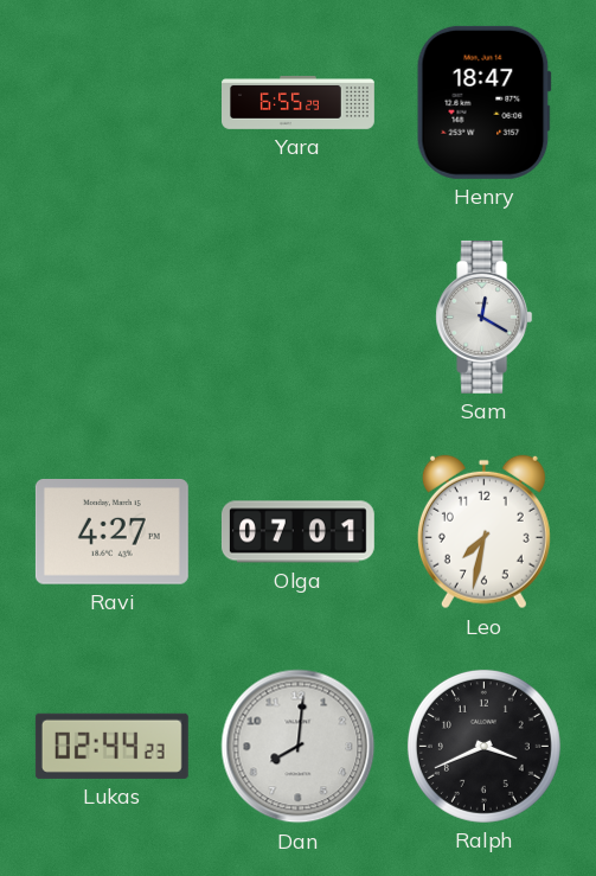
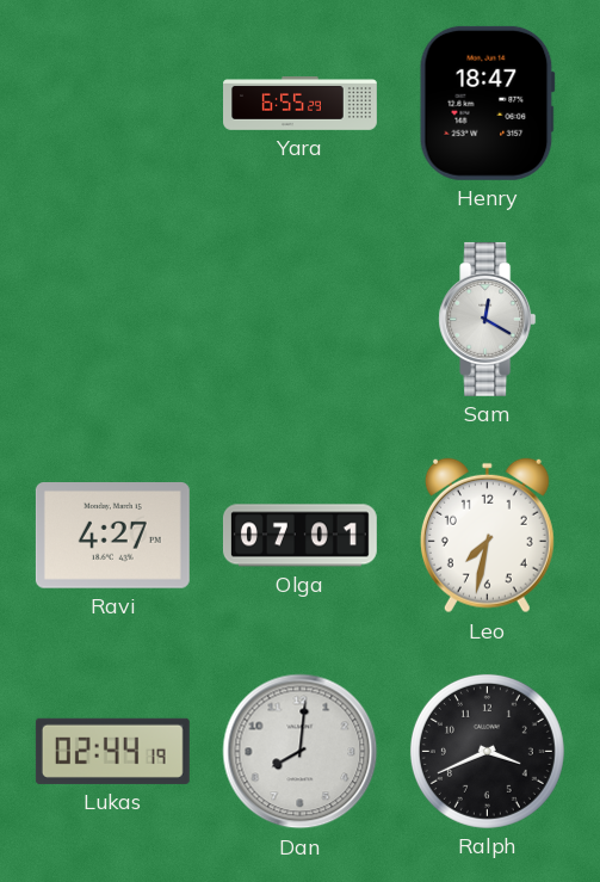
Lukas: 02:44:23 -> 02:44:19 (112, 751)
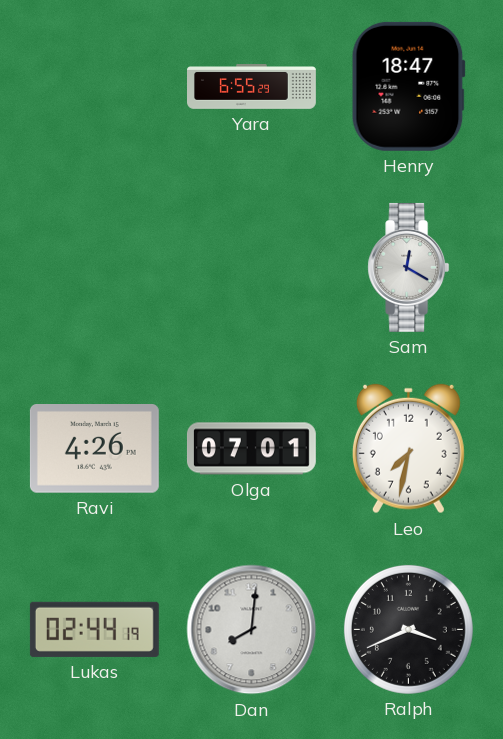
Ravi: 4:27 -> 4:26 (94, 449)
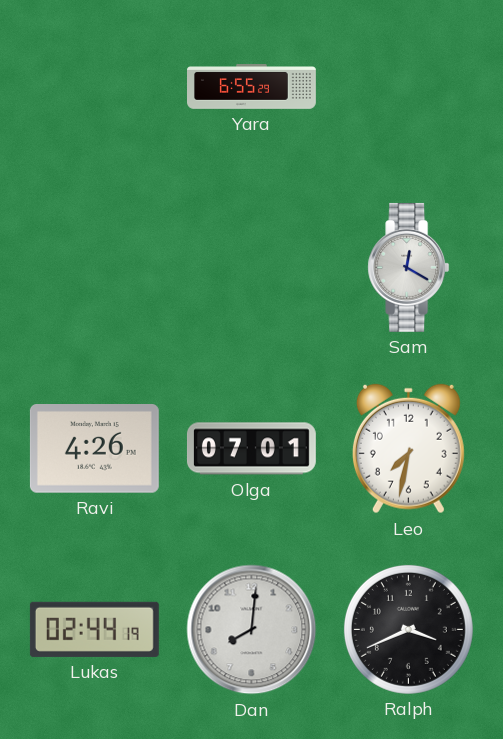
Henry: 18:47 -> none (408, 86)
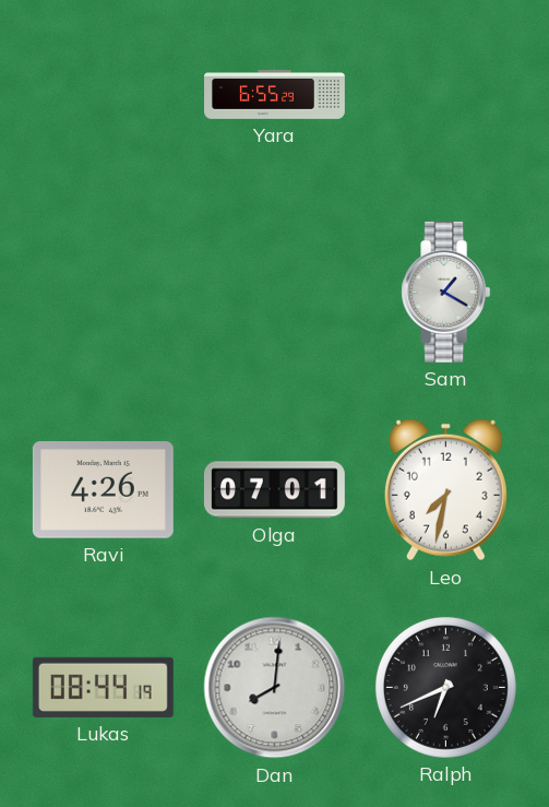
Sam: 12:20 -> 1:20 (446, 292)
Lukas: 02:44 -> 08:44 (103, 687)
Ralph: 3:41 -> 6:41 (445, 687)
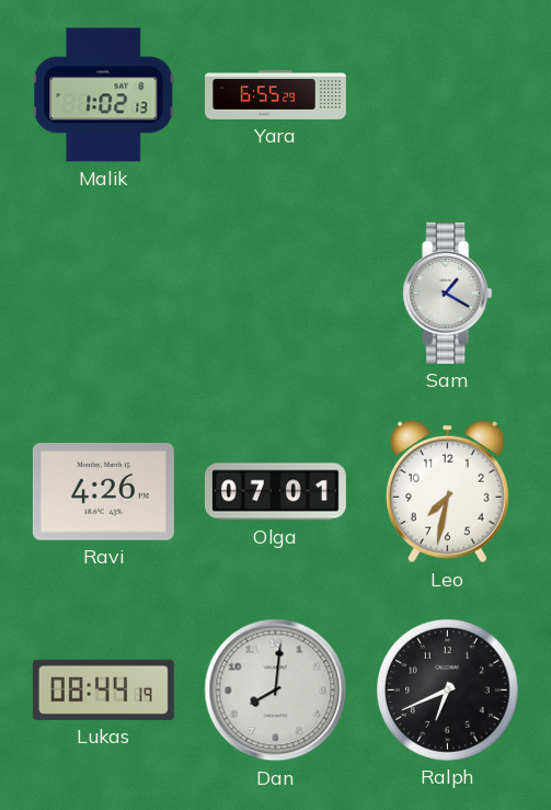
Malik: none -> 1:02 (104, 95)
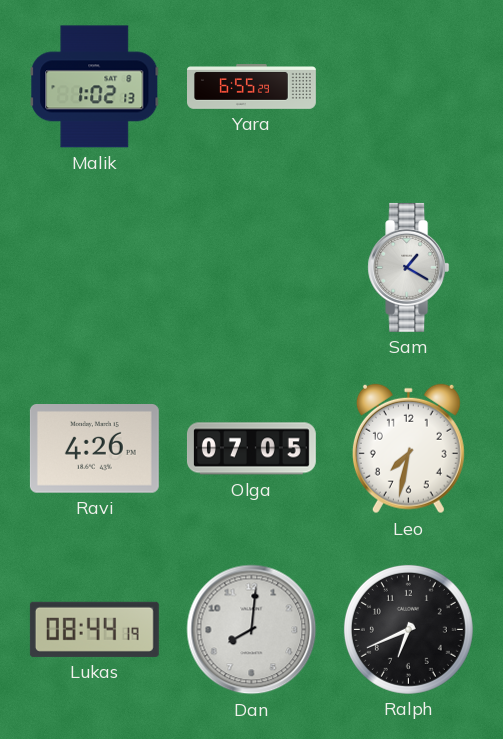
Olga: 07:01 -> 07:05 (251, 449)
